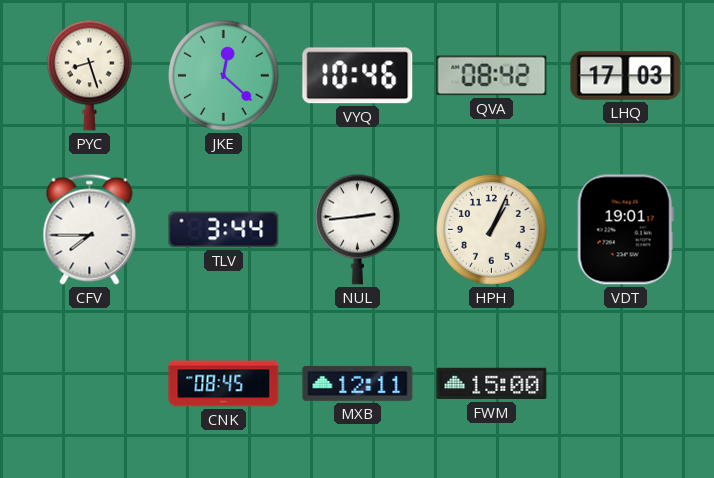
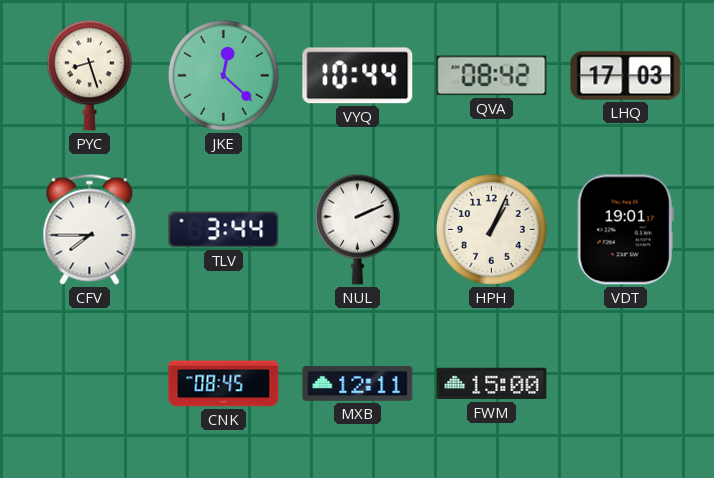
VYQ: 10:46 -> 10:44 (358, 76)
NUL: 2:44 -> 2:11 (357, 229)
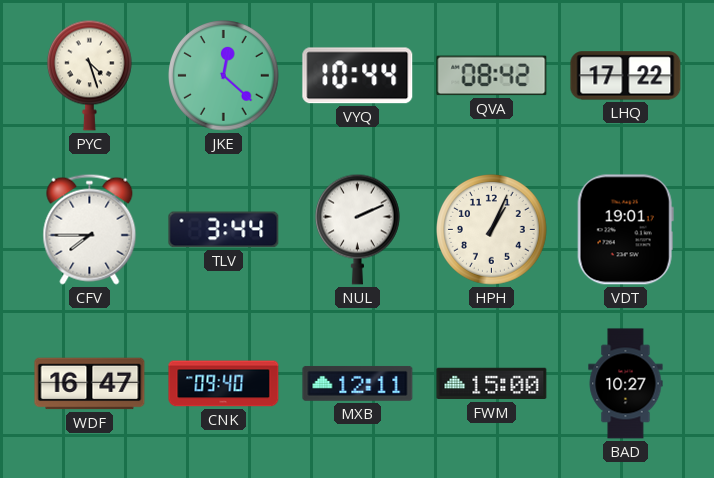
PYC: 8:27 -> 4:27 (89, 75)
LHQ: 17:03 -> 17:22 (626, 76)
WDF: none -> 16:47 (90, 384)
CNK: 08:45 -> 09:40 (224, 384)
BAD: none -> 10:27 (626, 384)
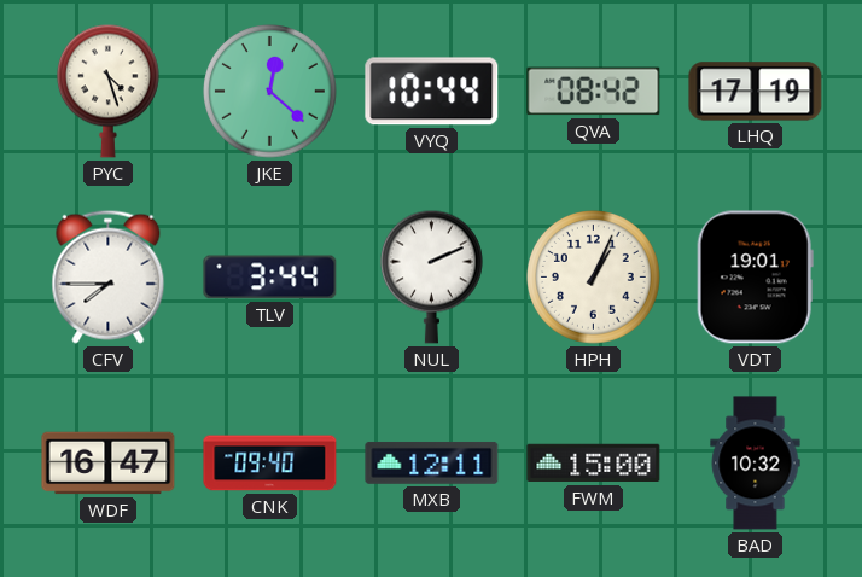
LHQ: 17:22 -> 17:19 (756, 92)
BAD: 10:27 -> 10:32 (756, 464)
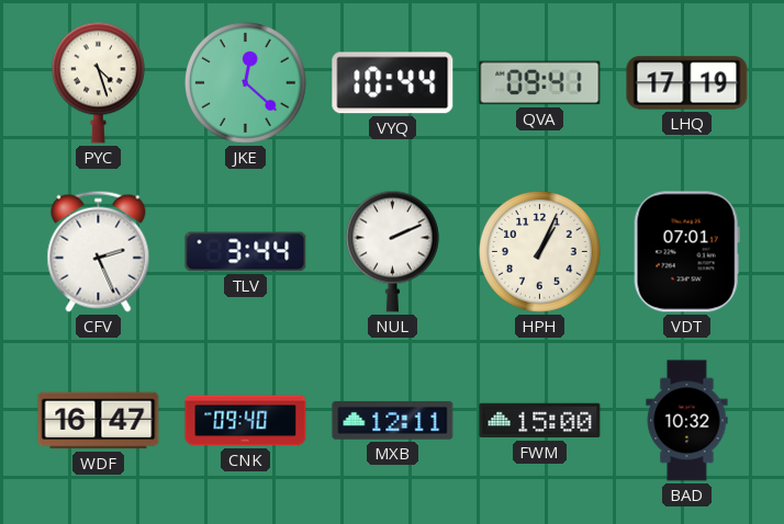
QVA: 08:42 -> 09:41 (540, 83)
CFV: 7:45 -> 2:26 (99, 251)
VDT: 19:01 -> 07:01 (686, 252)
